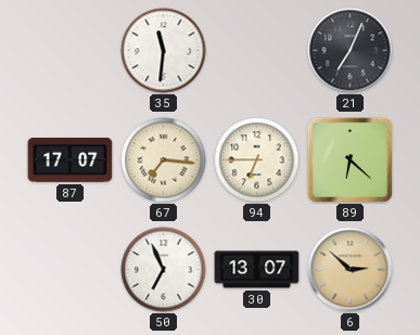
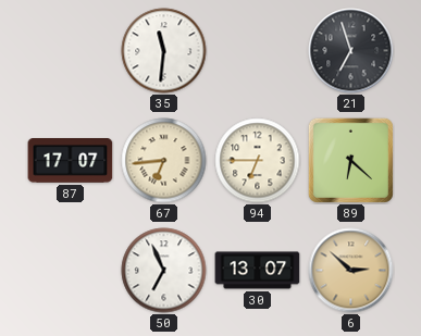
21: 7:04 -> 6:57 (351, 51)
67: 7:16 -> 6:44 (164, 161)
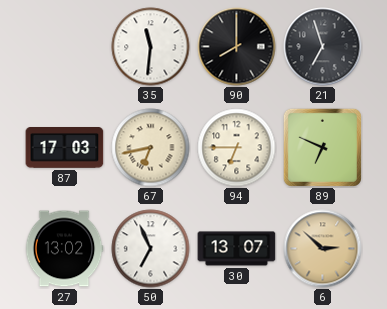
90: none -> 8:00 (237, 47)
87: 17:07 -> 17:03 (65, 148)
67: 6:44 -> 6:43 (151, 148)
89: 6:22 -> 6:49 (322, 147)
27: none -> 13:02 (64, 249)
